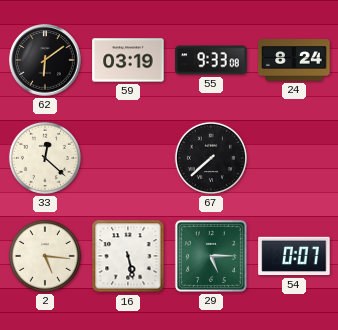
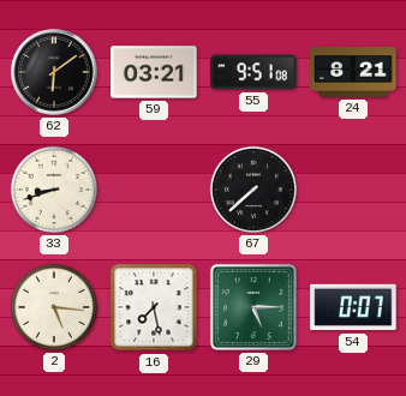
59: 03:19 -> 03:21 (154, 72)
55: 9:33 -> 9:51 (253, 72)
24: 8:24 -> 8:21 (353, 72)
33: 12:22 -> 8:42 (54, 190)
16: 5:28 -> 7:28 (154, 307)
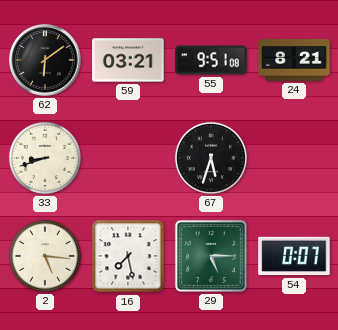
67: 7:38 -> 5:33 (211, 158)
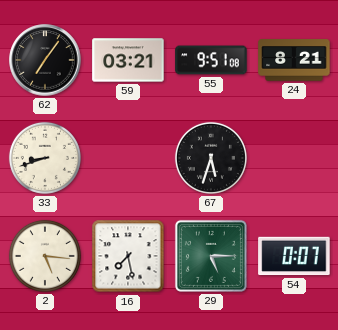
62: 6:09 -> 7:06 (45, 60)
